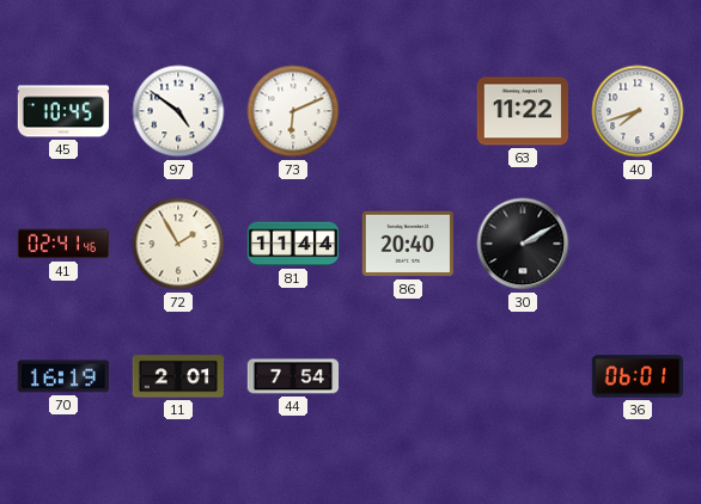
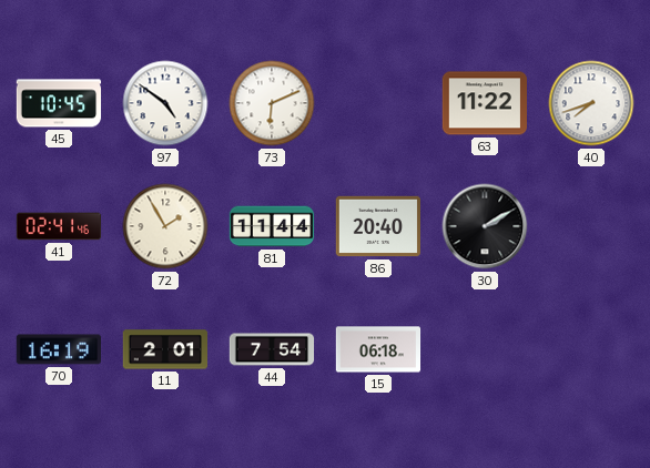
15: none -> 06:18 (378, 349)
36: 06:01 -> none (638, 376)
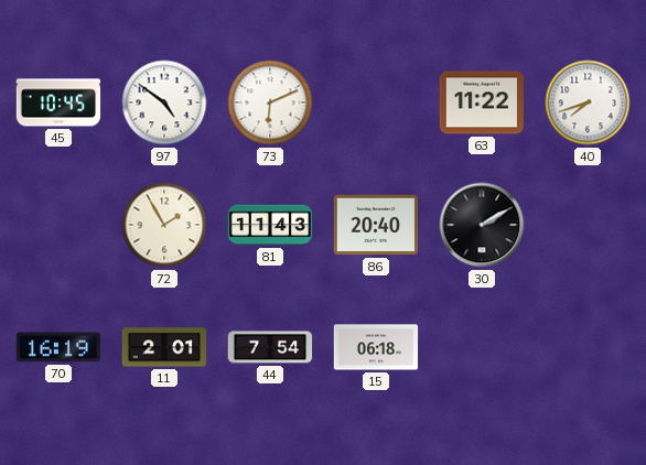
41: 02:41 -> none (59, 226)
81: 11:44 -> 11:43 (270, 225)
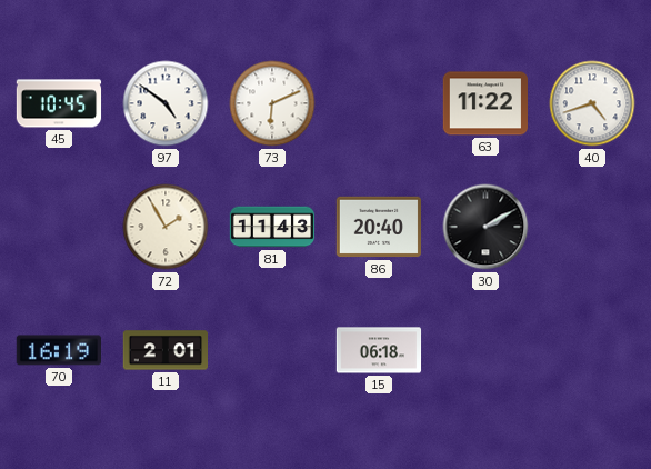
40: 7:42 -> 4:42 (592, 103)
44: 7:54 -> none (270, 347)
